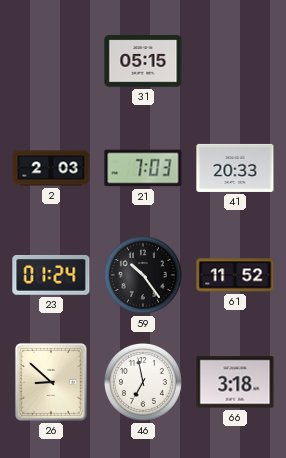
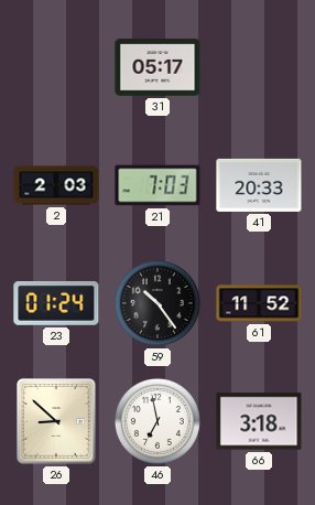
31: 05:15 -> 05:17 (157, 67)
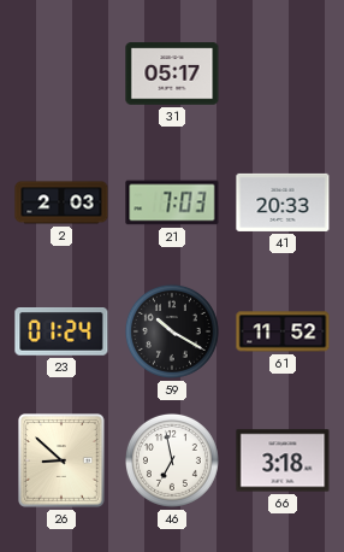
59: 10:24 -> 10:20 (172, 331)
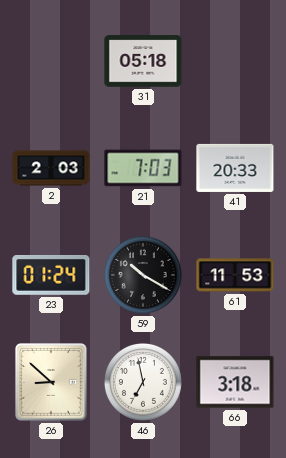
31: 05:17 -> 05:18 (143, 61)
61: 11:52 -> 11:53 (235, 275)
